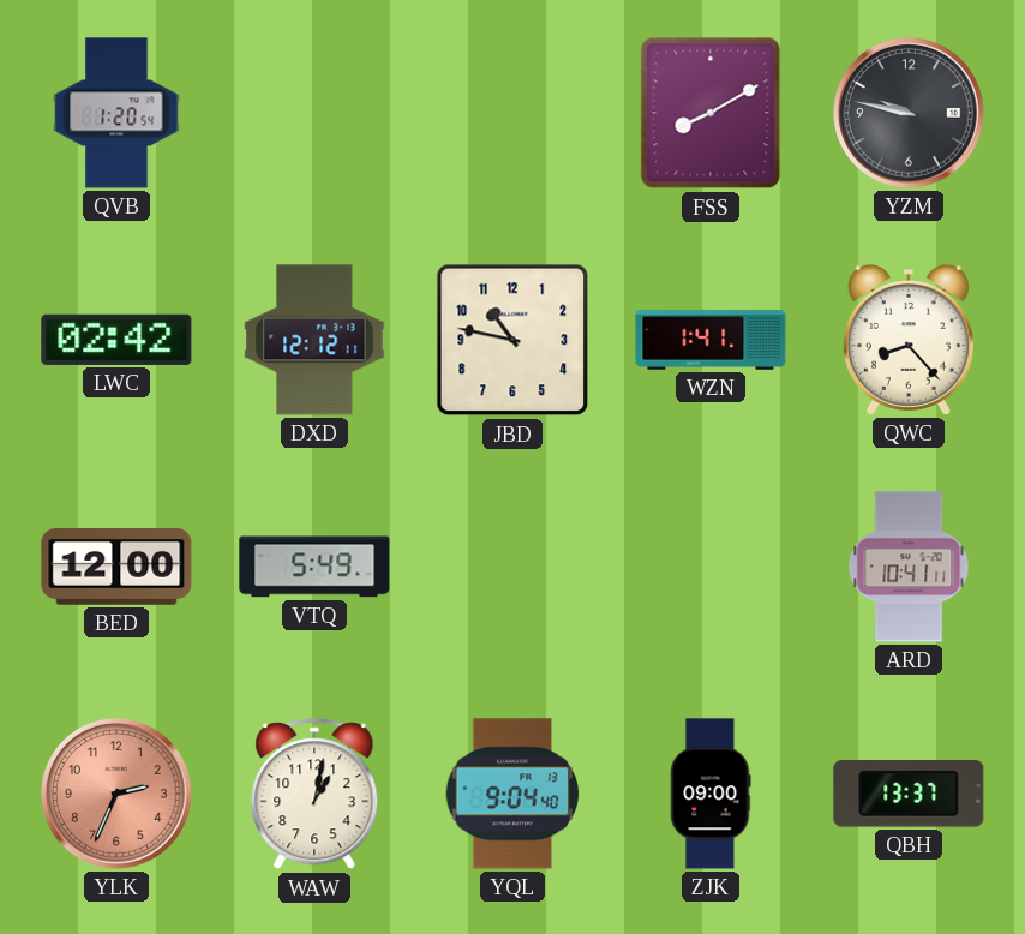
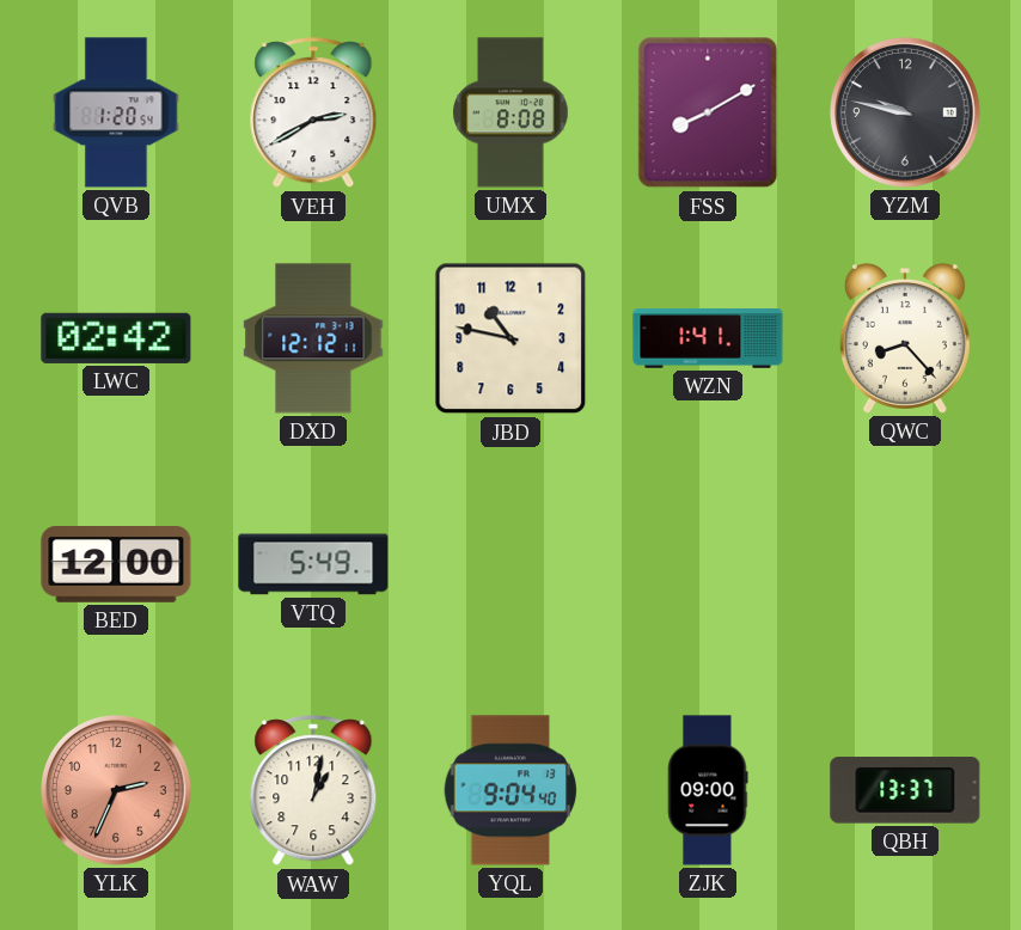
VEH: none -> 2:40 (313, 114)
UMX: none -> 8:08 (511, 112)
ARD: 10:41 -> none (909, 567)
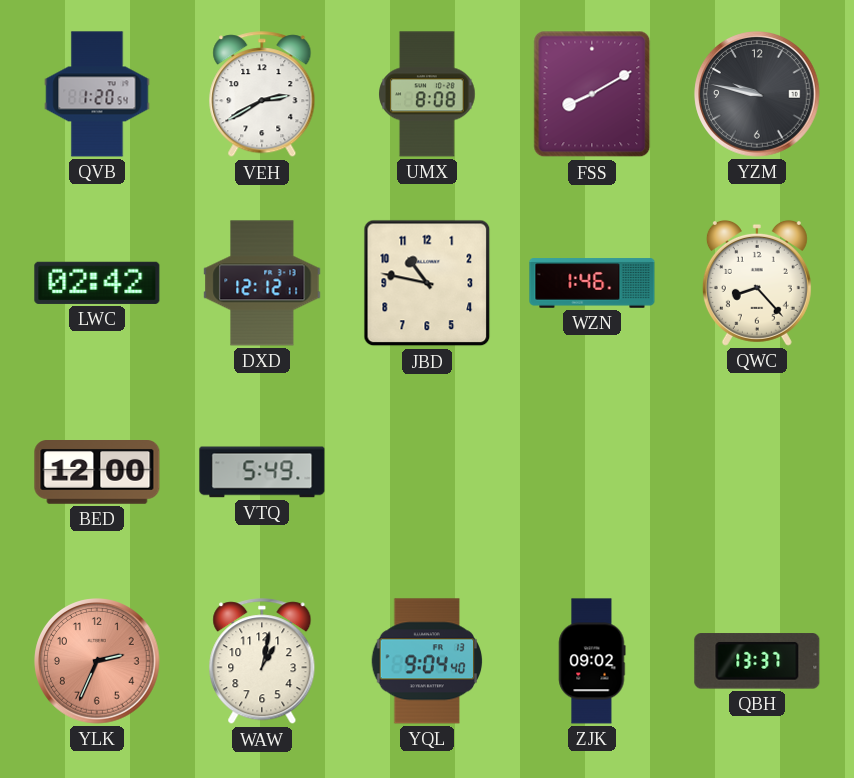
WZN: 1:41 -> 1:46 (592, 283)
ZJK: 09:00 -> 09:02 (592, 661)
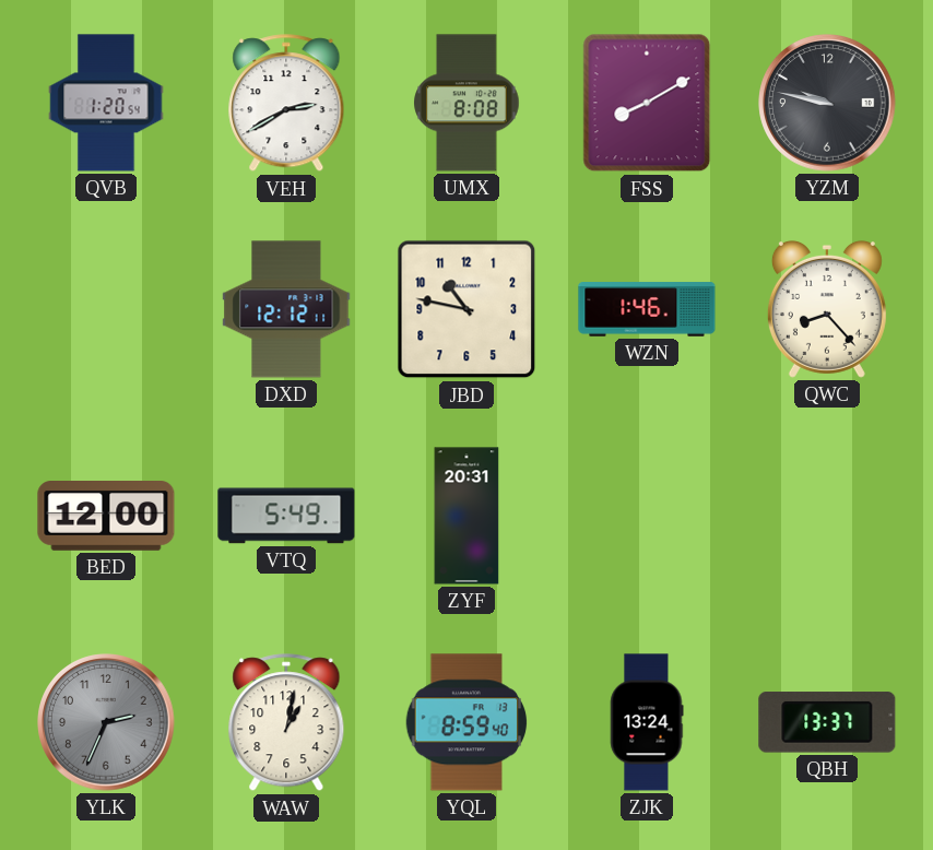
LWC: 02:42 -> none (97, 283)
ZYF: none -> 20:31 (466, 516)
YLK dial: salmon -> grey (106, 722)
YQL: 9:04 -> 8:59 (466, 722)
ZJK: 09:02 -> 13:24 (647, 722)
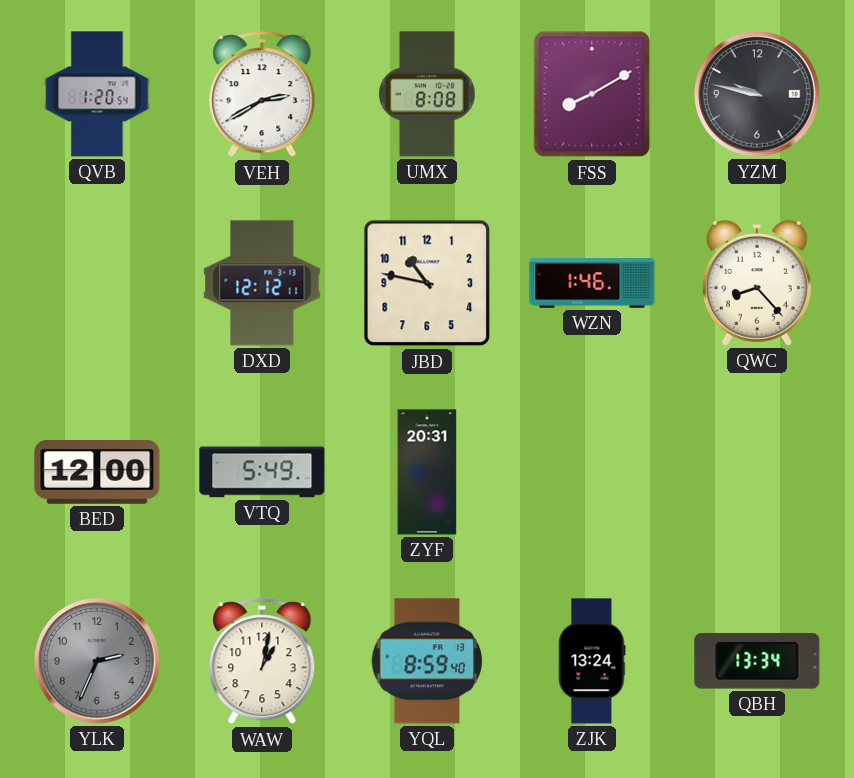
QBH: 13:37 -> 13:34 (757, 661)
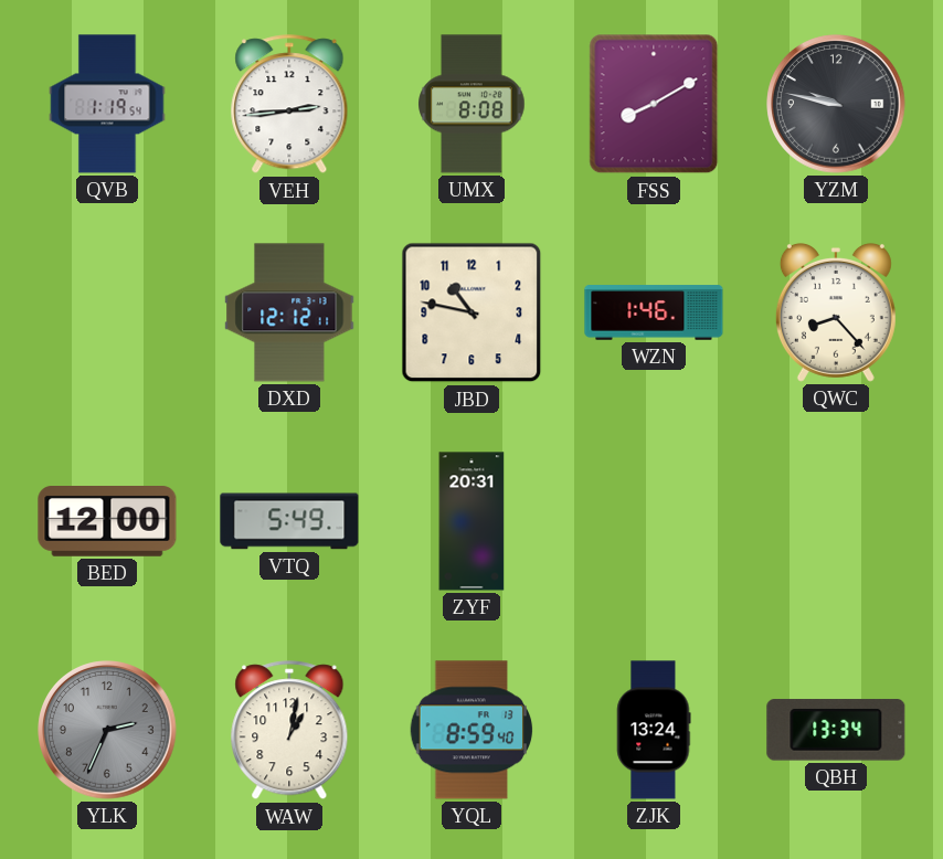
QVB: 1:20 -> 1:19 (107, 104)
VEH: 2:40 -> 2:44 (289, 105)
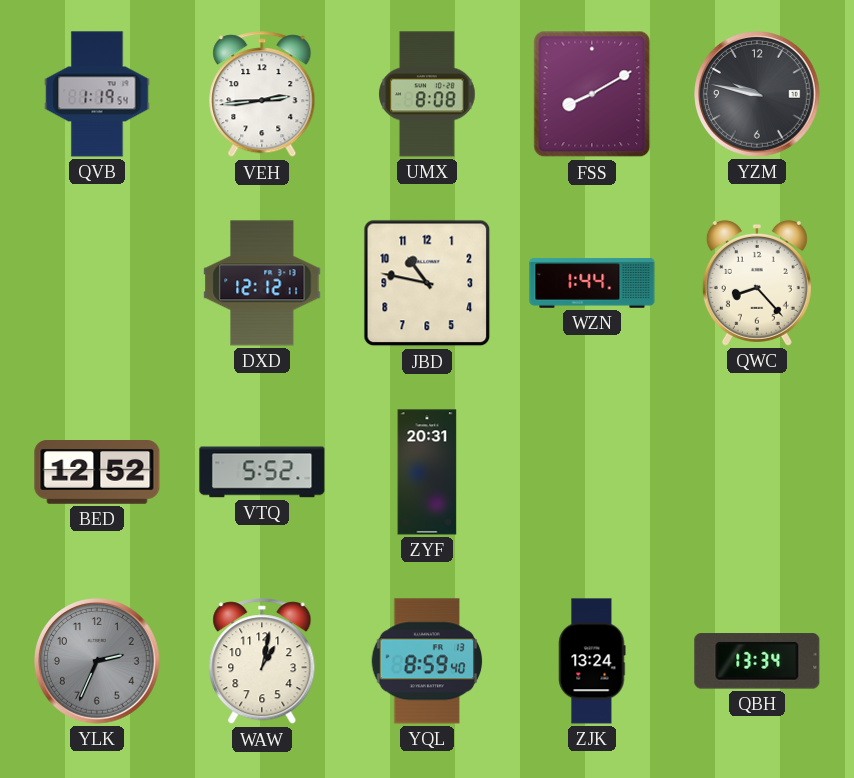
WZN: 1:46 -> 1:44 (592, 283)
BED: 12:00 -> 12:52 (97, 472)
VTQ: 5:49 -> 5:52 (262, 472)
